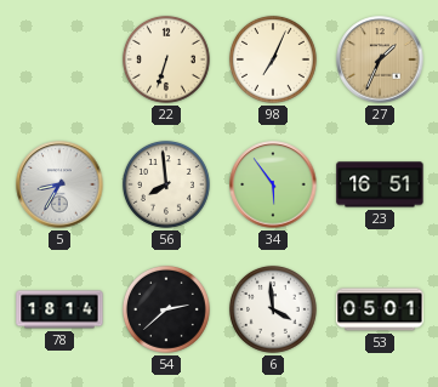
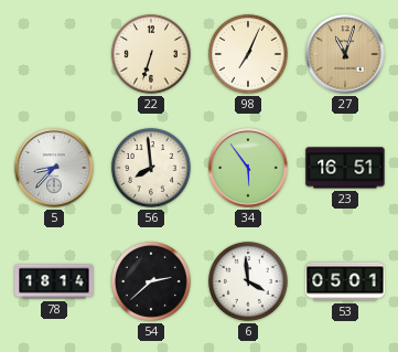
27: 1:34 -> 11:03 (345, 54)
5: 8:35 -> 8:37 (54, 168)
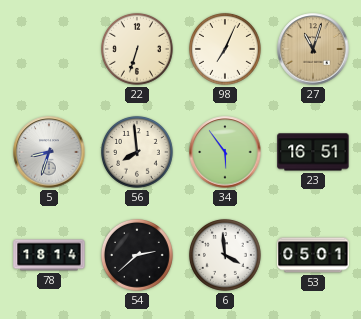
5: 8:37 -> 8:33 (49, 152)
